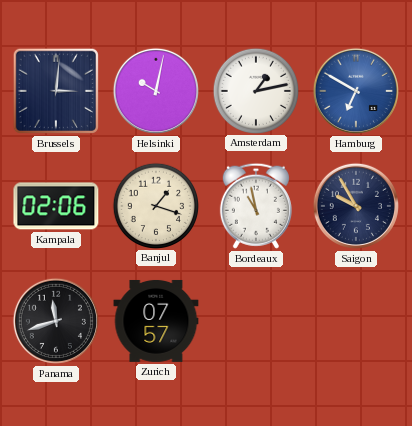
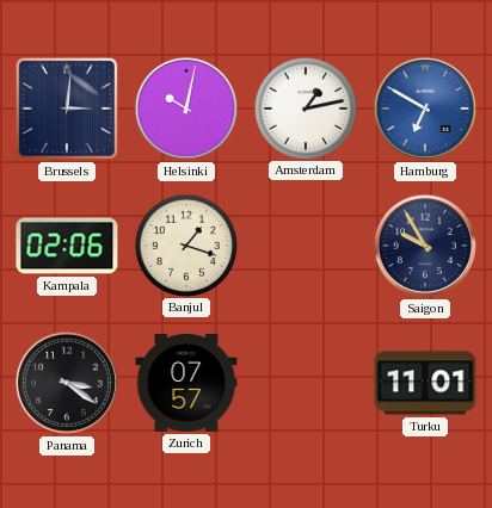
Bordeaux: 10:58 -> none (256, 206)
Panama: 11:42 -> 3:21 (67, 383)
Turku: none -> 11:01 (425, 383)
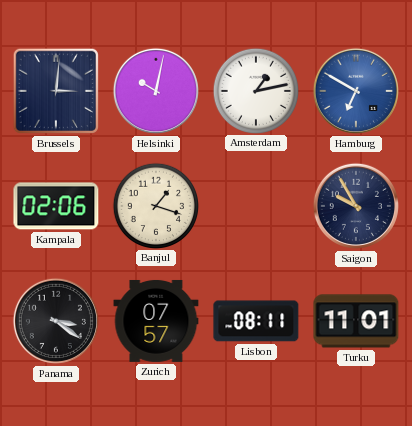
Lisbon: none -> 08:11 (256, 321)
